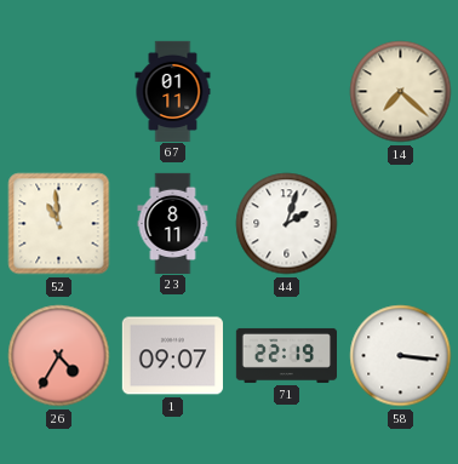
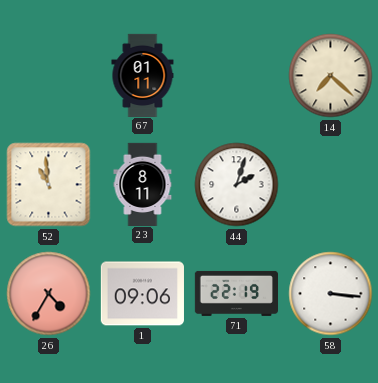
1: 09:07 -> 09:06 (142, 294)
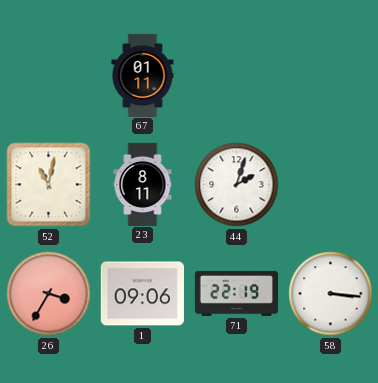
14: 7:22 -> none (331, 76)
52: 10:59 -> 11:02 (49, 185)
26: 4:35 -> 3:35 (49, 294)
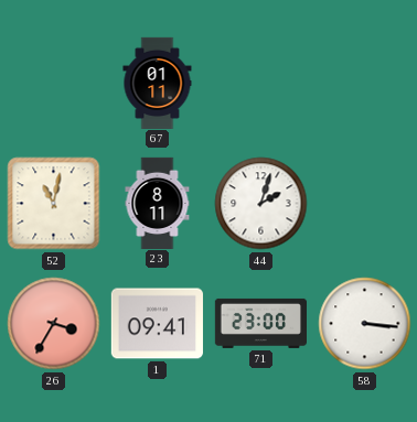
1: 09:06 -> 09:41 (157, 324)
71: 22:19 -> 23:00 (260, 323)
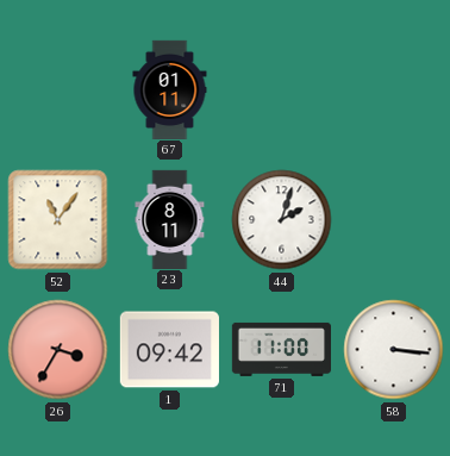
52: 11:02 -> 11:06 (58, 220)
1: 09:41 -> 09:42 (169, 350)
71: 23:00 -> 11:00 (281, 349)
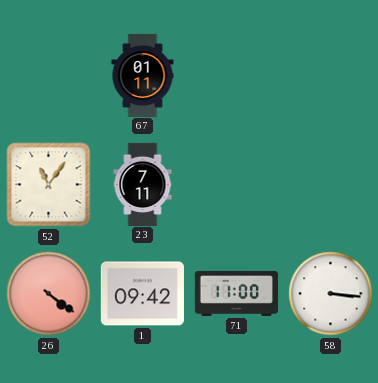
23: 8:11 -> 7:11 (143, 184)
44: 2:03 -> none (282, 220)
26: 3:35 -> 4:21 (49, 294)
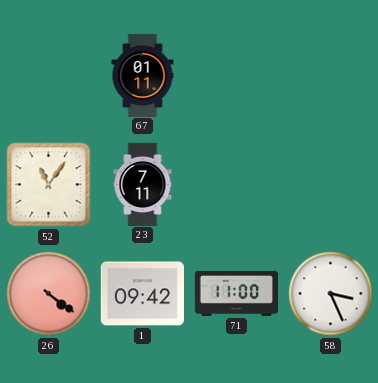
58: 3:16 -> 3:26 (331, 294)
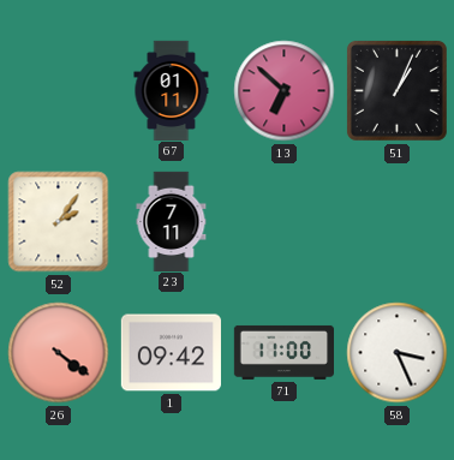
13: none -> 6:52 (285, 91)
51: none -> 1:04 (396, 90)
52: 11:06 -> 2:06 (59, 222)
